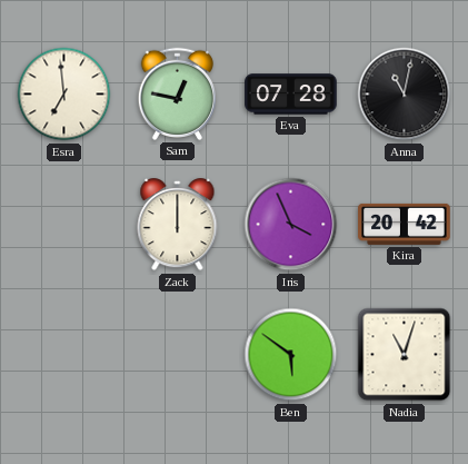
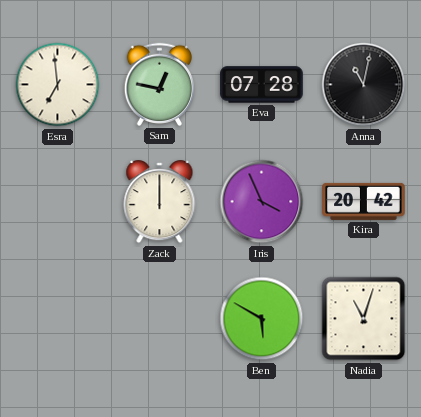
Ben: 5:51 -> 5:50 (262, 319)
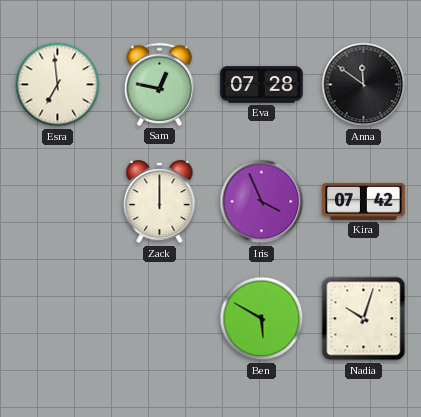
Anna: 11:02 -> 11:51 (364, 85)
Kira: 20:42 -> 07:42 (364, 201)
Nadia: 11:03 -> 10:03 (364, 319)
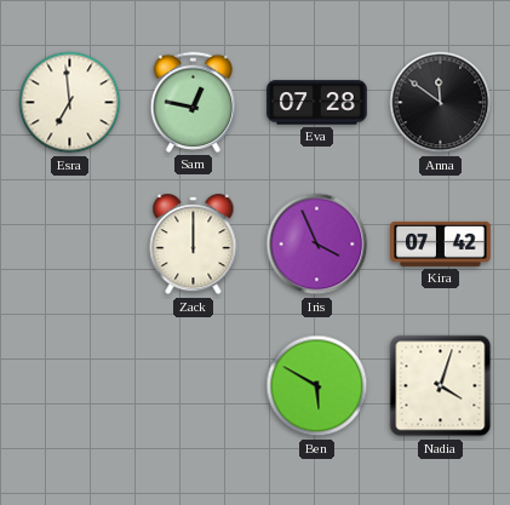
Nadia: 10:03 -> 4:03 (441, 386)
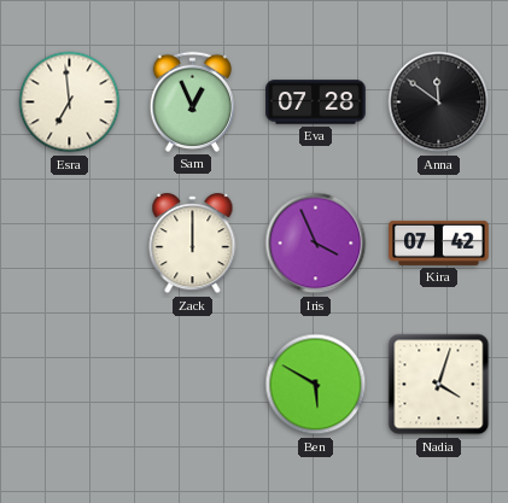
Sam: 12:47 -> 12:56 (192, 101)
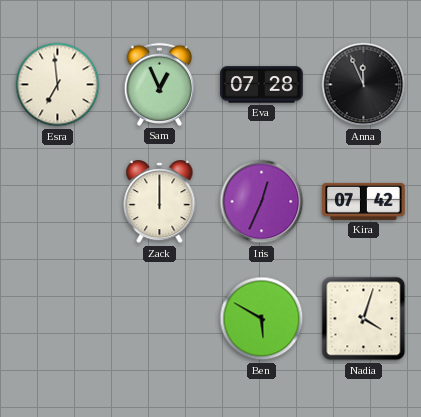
Anna: 11:51 -> 11:56 (364, 85)
Iris: 3:56 -> 12:34 (262, 202)
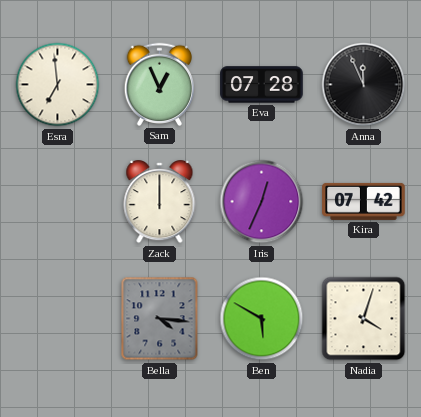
Bella: none -> 4:16 (160, 319)
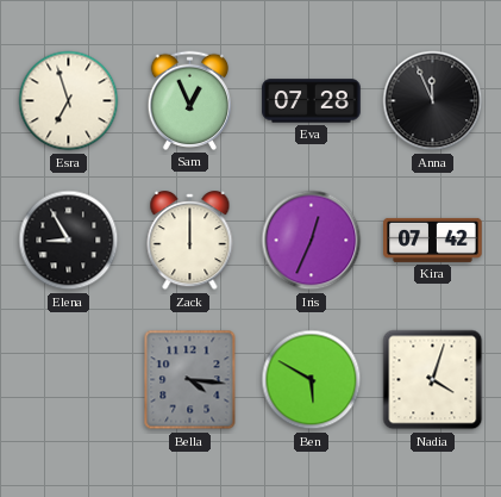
Esra: 6:59 -> 6:57 (69, 101)
Elena: none -> 8:55 (69, 241)
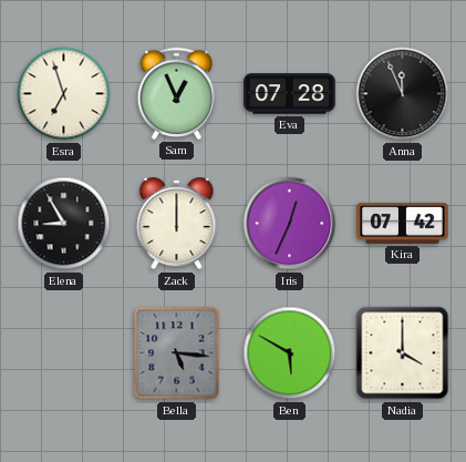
Bella: 4:16 -> 5:16 (177, 353)
Nadia: 4:03 -> 4:00 (403, 353)
